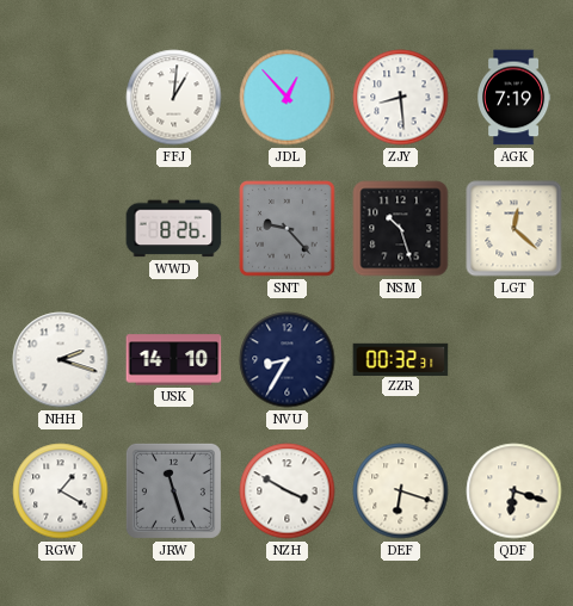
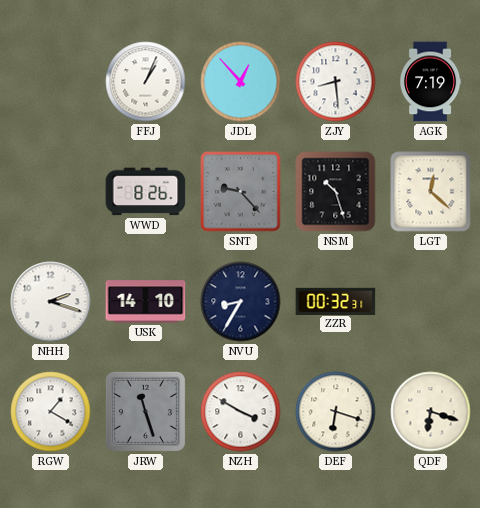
FFJ: 1:01 -> 1:04 (146, 82)
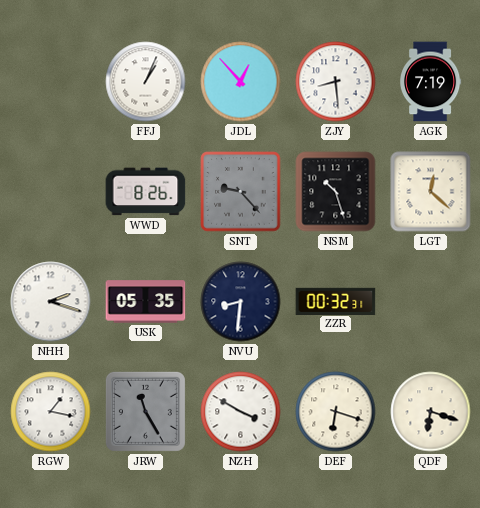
USK: 14:10 -> 05:35 (146, 302)
NVU: 8:35 -> 8:31 (241, 302)
RGW: 1:20 -> 1:17 (51, 412)
JRW: 11:27 -> 11:25 (145, 411)
